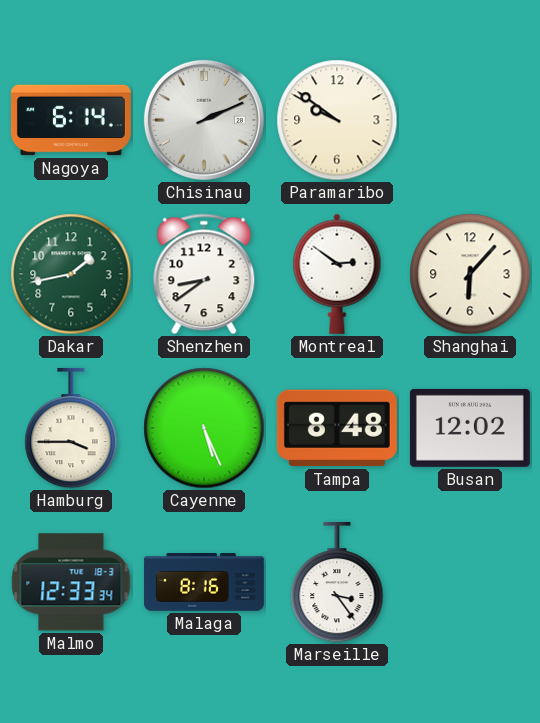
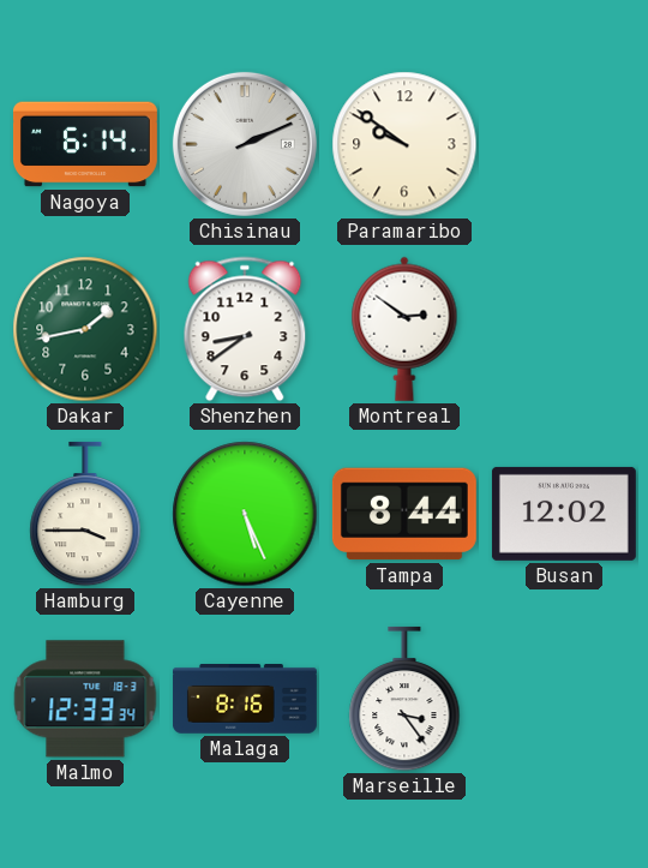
Shanghai: 6:07 -> none (470, 274)
Tampa: 8:48 -> 8:44 (404, 514)
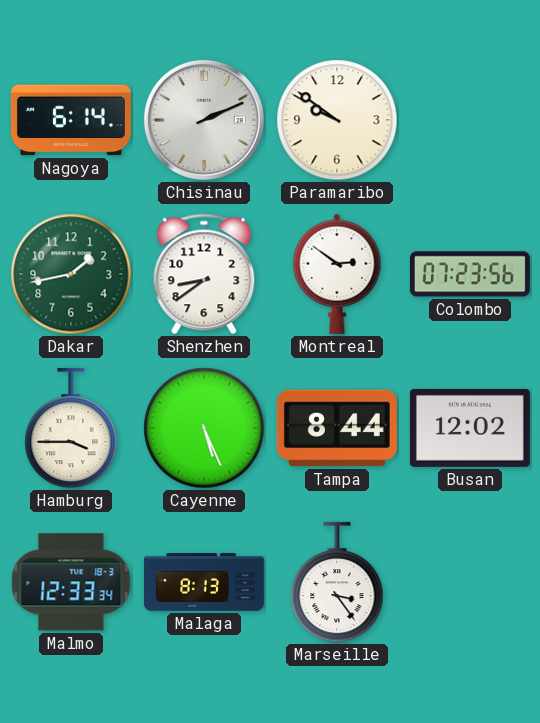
Colombo: none -> 07:23 (470, 274)
Malaga: 8:16 -> 8:13 (204, 583)
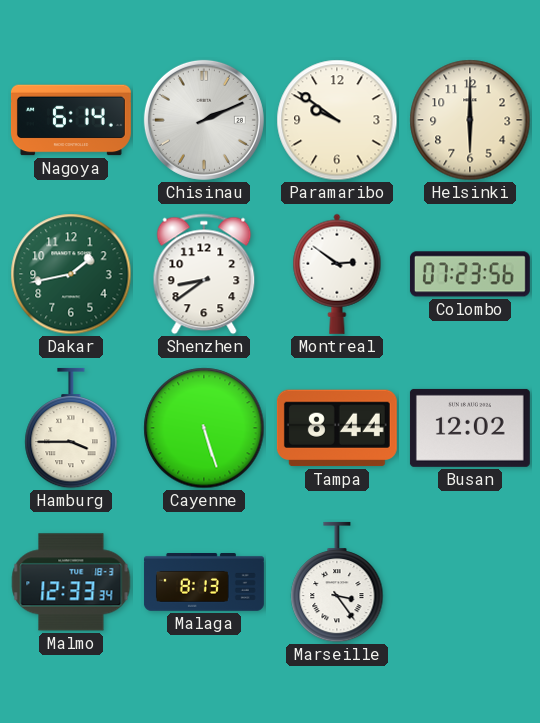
Helsinki: none -> 6:00 (470, 120)
Cayenne: 5:26 -> 5:27 (204, 428)
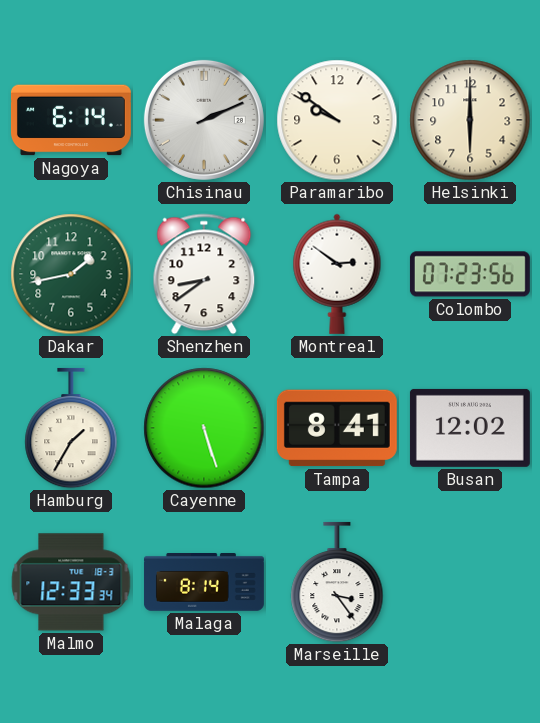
Hamburg: 3:45 -> 1:35 (71, 428)
Tampa: 8:44 -> 8:41 (337, 428)
Malaga: 8:13 -> 8:14 (204, 583)
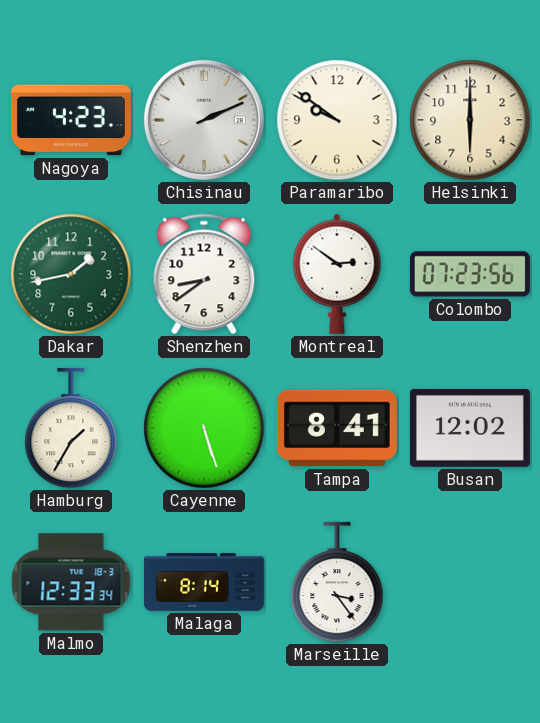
Nagoya: 6:14 -> 4:23 (71, 120)
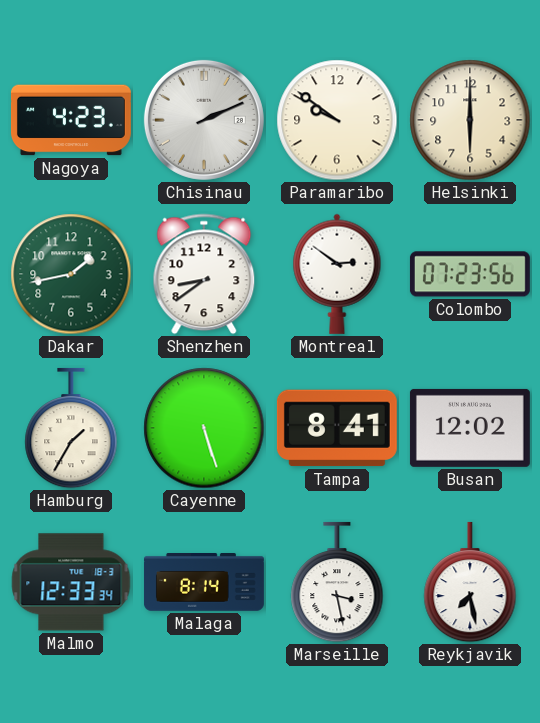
Marseille: 3:24 -> 3:28 (337, 582)
Reykjavik: none -> 7:28 (470, 582)
